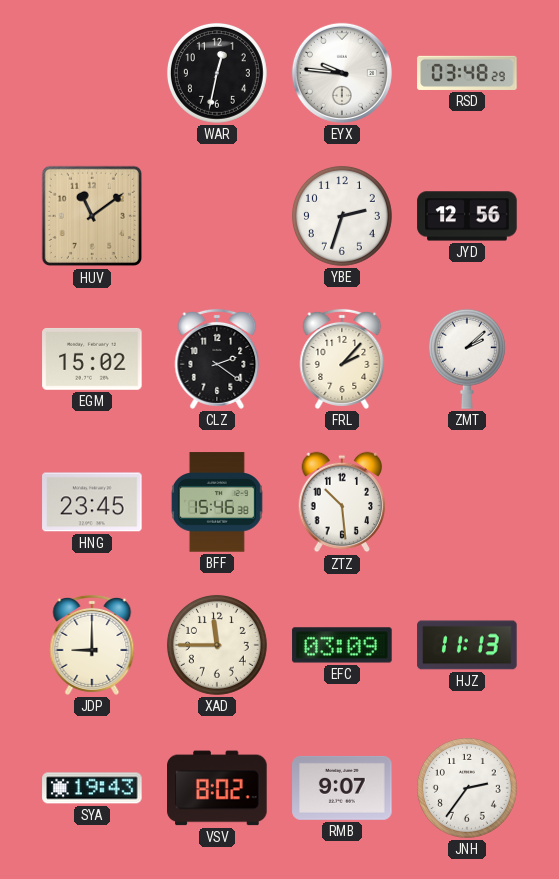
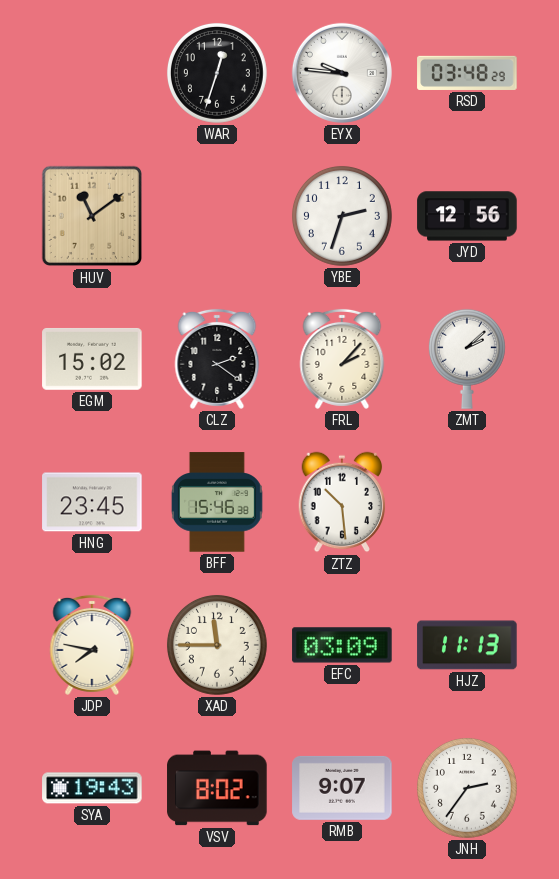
WAR: 12:32 -> 12:33 (217, 73)
JDP: 9:00 -> 7:47 (92, 645)
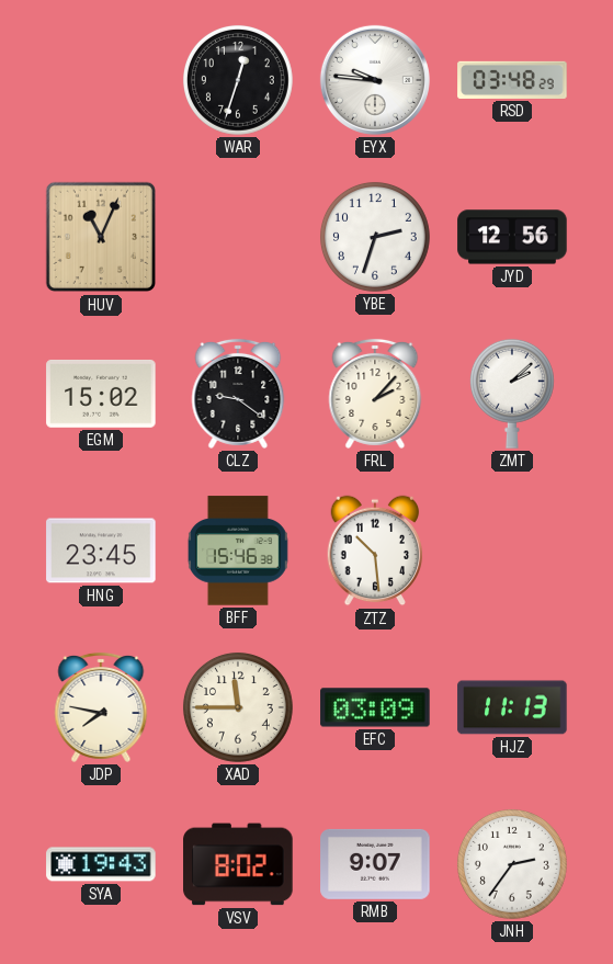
HUV: 11:09 -> 11:04 (101, 237)
CLZ: 2:21 -> 9:21 (238, 394)
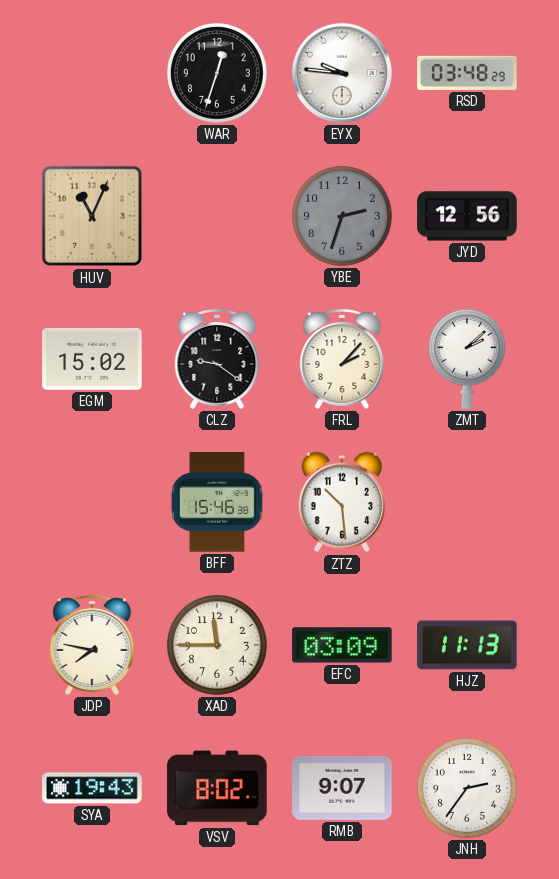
YBE dial: white -> grey (342, 216)
HNG: 23:45 -> none (101, 551)
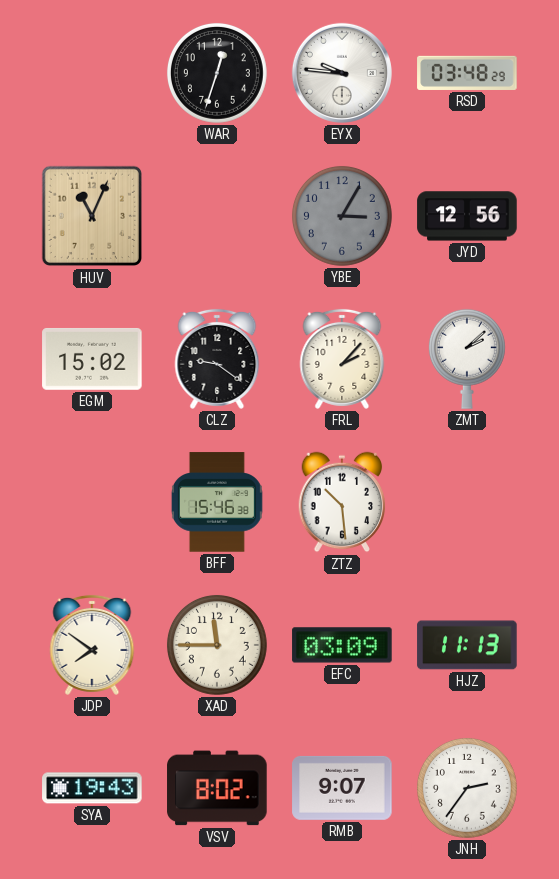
YBE: 2:33 -> 3:05 (342, 216)
JDP: 7:47 -> 7:51 (92, 645)
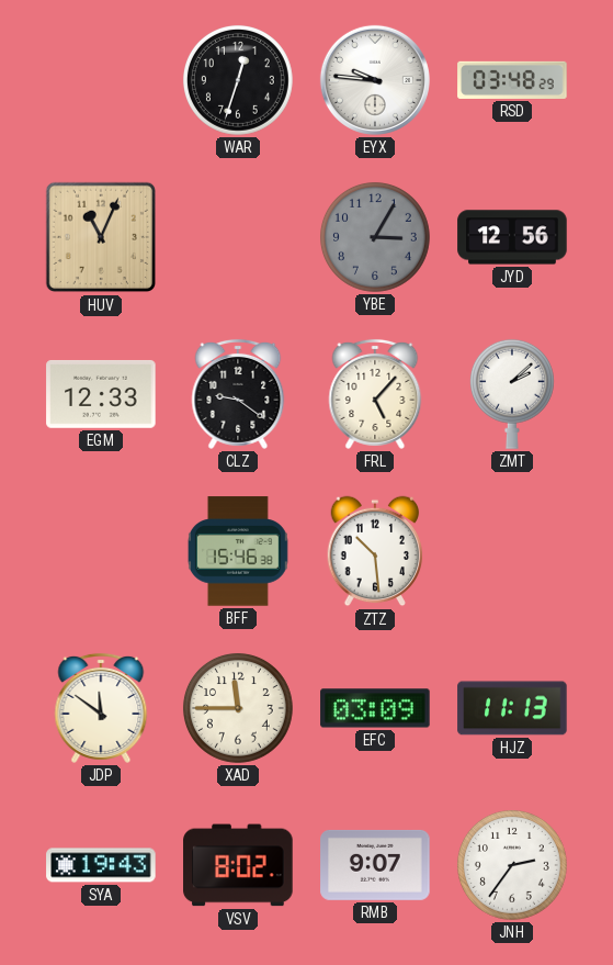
EGM: 15:02 -> 12:33 (101, 394)
FRL: 2:07 -> 5:07 (375, 394)
JDP: 7:51 -> 11:51 (101, 708)
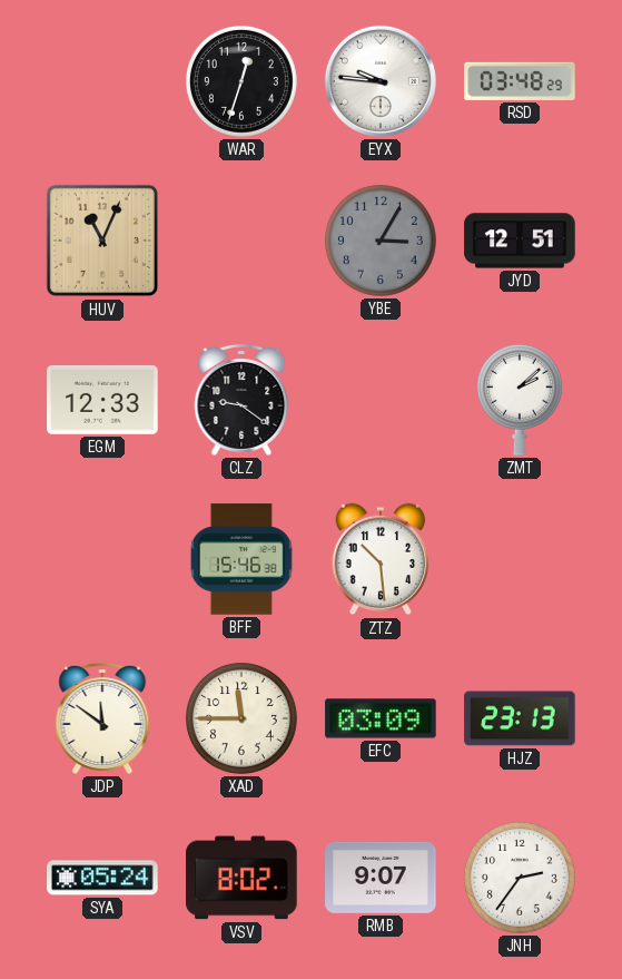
JYD: 12:56 -> 12:51 (520, 241)
FRL: 5:07 -> none (375, 394)
HJZ: 11:13 -> 23:13 (520, 718)
SYA: 19:43 -> 05:24 (102, 878)
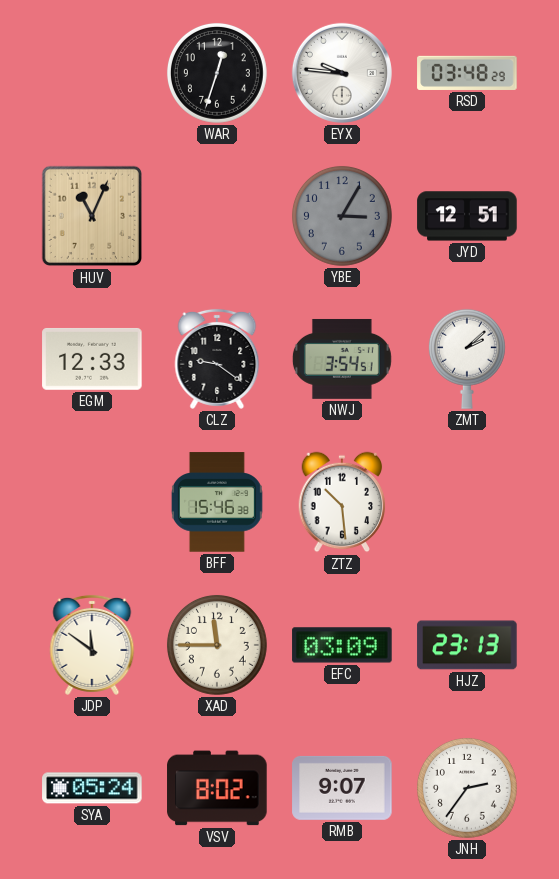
NWJ: none -> 3:54 (342, 359)
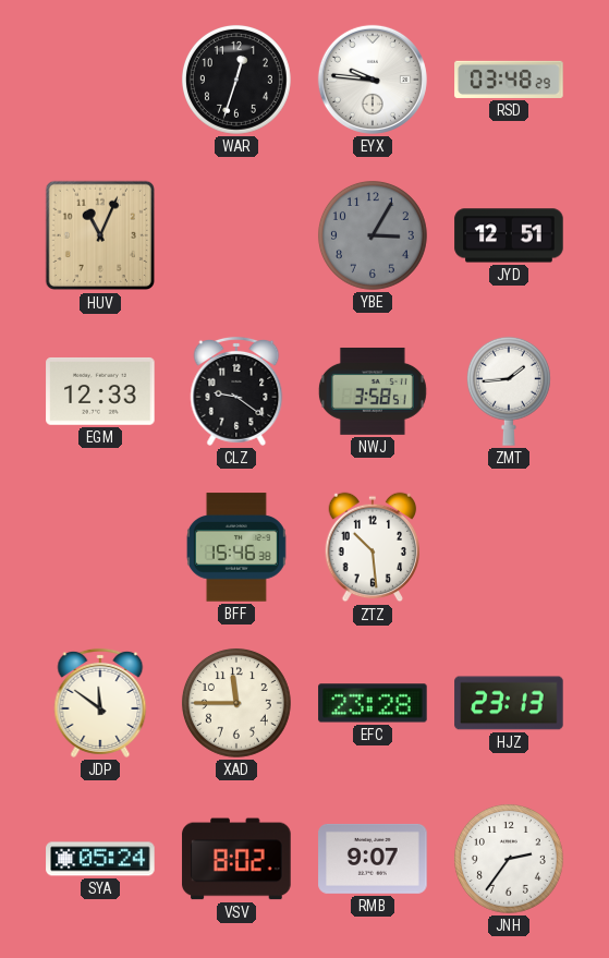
NWJ: 3:54 -> 3:58 (373, 391)
ZMT: 2:08 -> 1:44 (509, 391)
EFC: 03:09 -> 23:28 (373, 703)
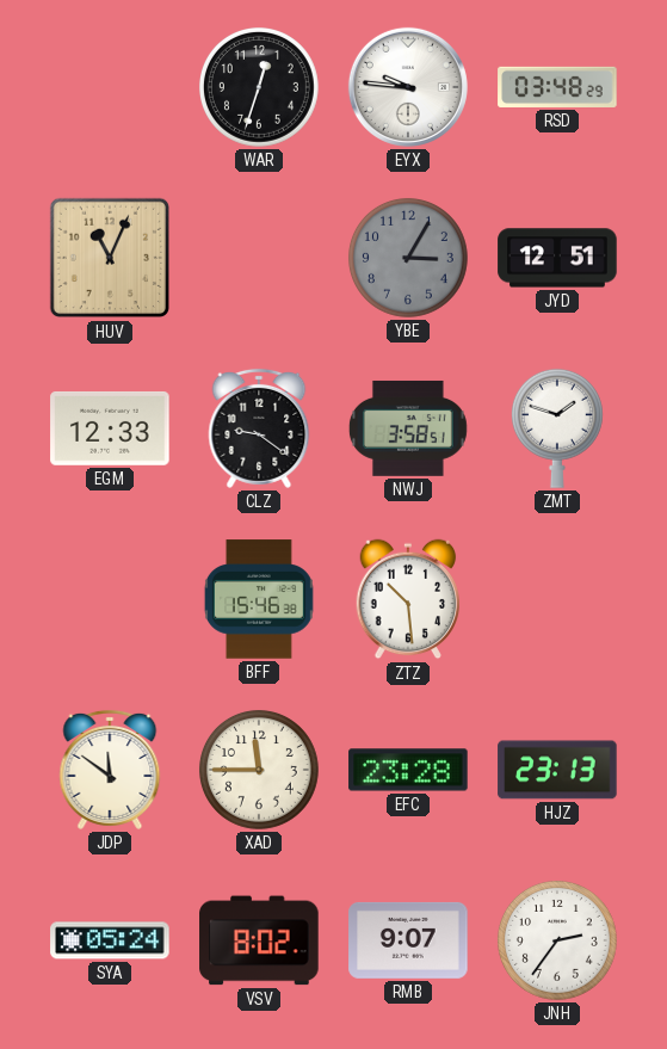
ZMT: 1:44 -> 1:48 (557, 428)
